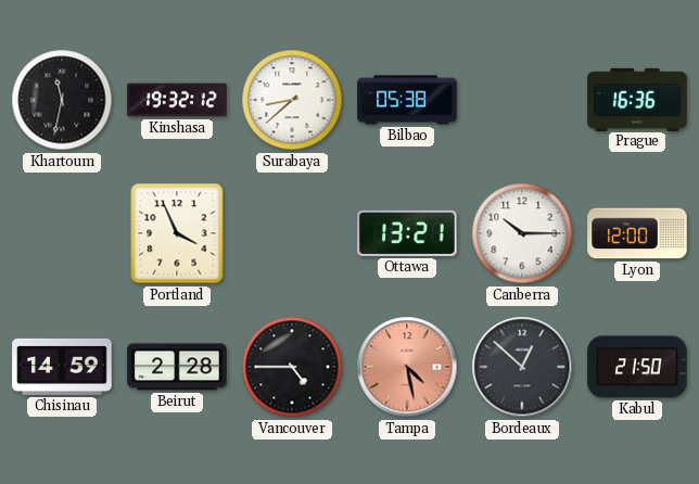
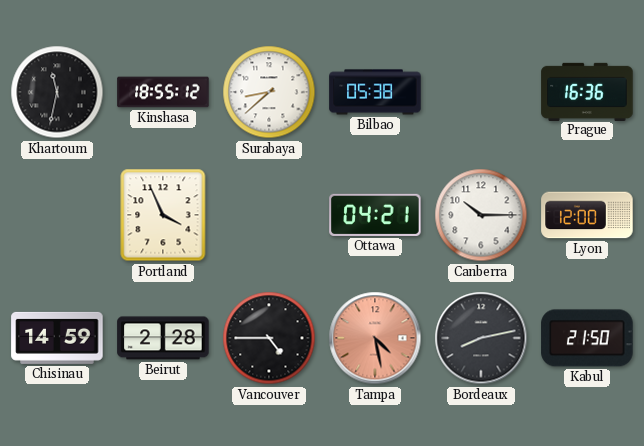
Kinshasa: 19:32 -> 18:55 (163, 92)
Ottawa: 13:21 -> 04:21 (375, 215)
Bordeaux: 12:52 -> 8:13 (481, 338)
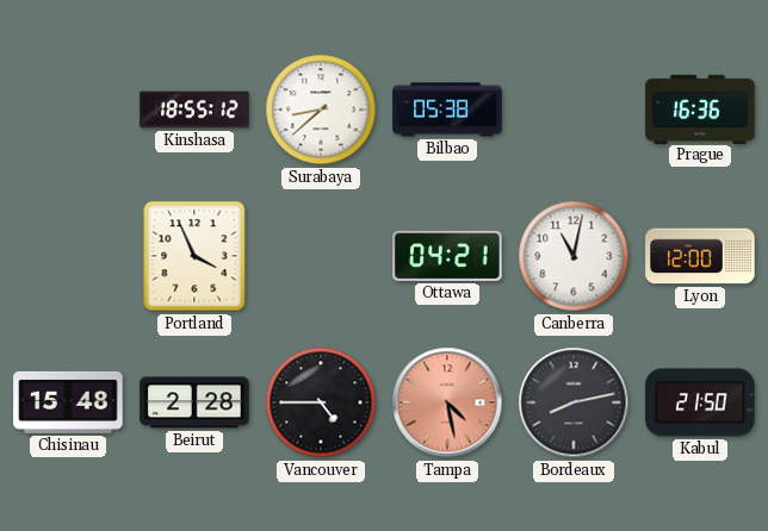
Khartoum: 11:32 -> none (57, 92)
Canberra: 10:15 -> 11:02 (574, 256)
Chisinau: 14:59 -> 15:48 (68, 402)
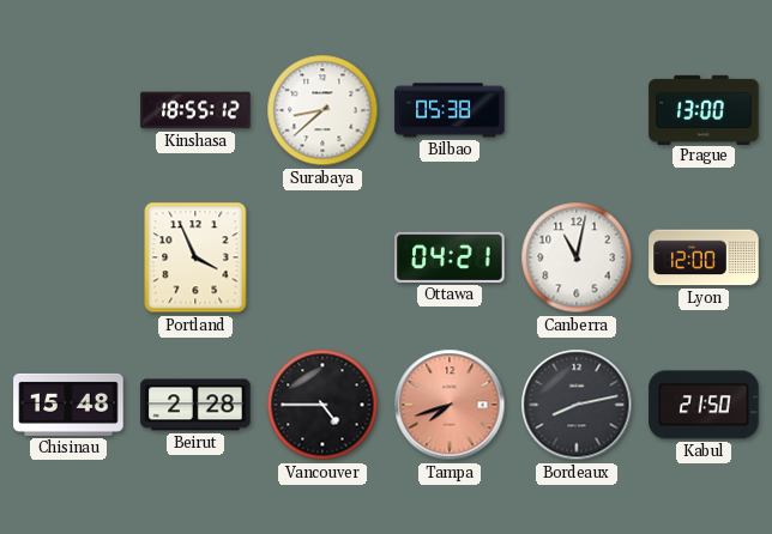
Prague: 16:36 -> 13:00 (704, 109)
Tampa: 4:28 -> 7:42 (450, 405)
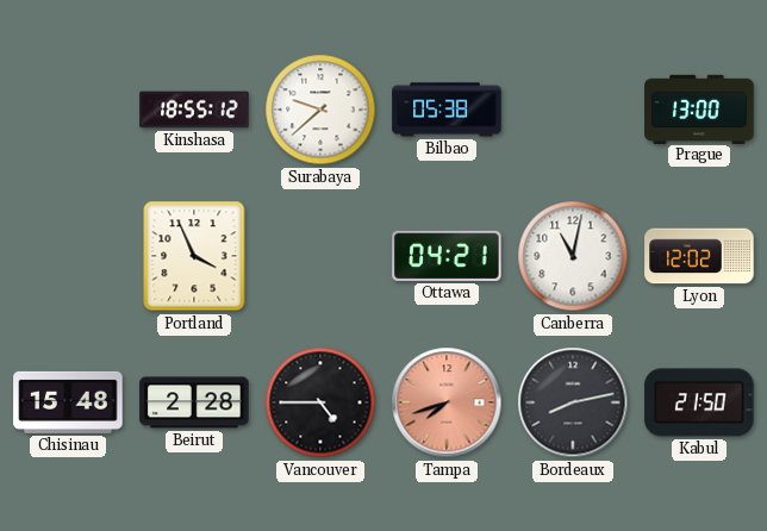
Surabaya: 8:38 -> 9:38 (320, 110)
Lyon: 12:00 -> 12:02 (699, 256)
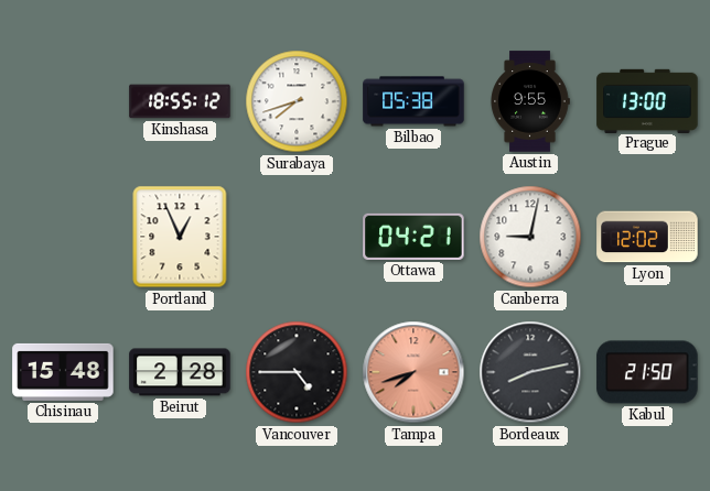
Surabaya: 9:38 -> 7:42 (297, 101)
Austin: none -> 9:55 (530, 101)
Portland: 3:56 -> 12:56 (180, 237)
Canberra: 11:02 -> 9:02 (530, 237)
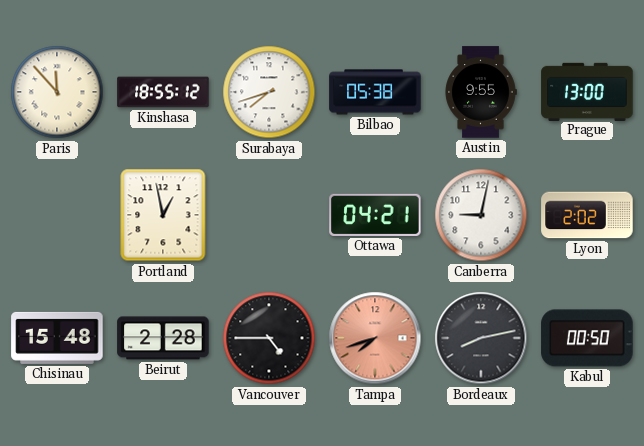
Paris: none -> 11:53 (57, 92)
Portland: 12:56 -> 12:58 (163, 215)
Lyon: 12:02 -> 2:02 (587, 215)
Kabul: 21:50 -> 00:50 (587, 338)
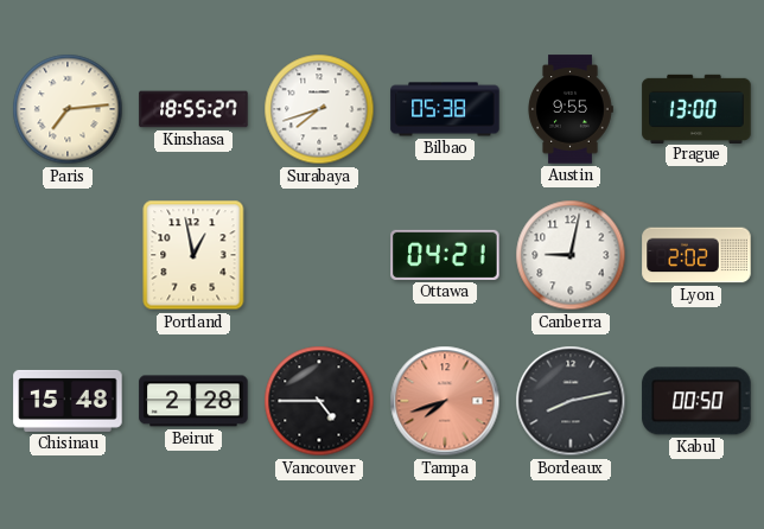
Paris: 11:53 -> 7:14 (68, 109)
Kinshasa: 18:55:12 -> 18:55:27 (193, 109)
